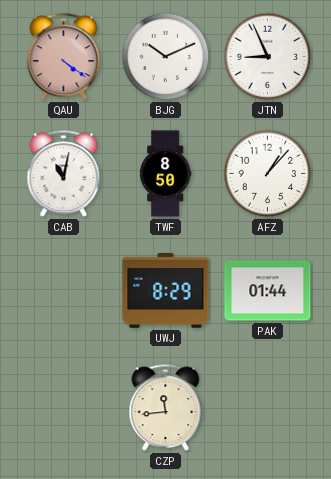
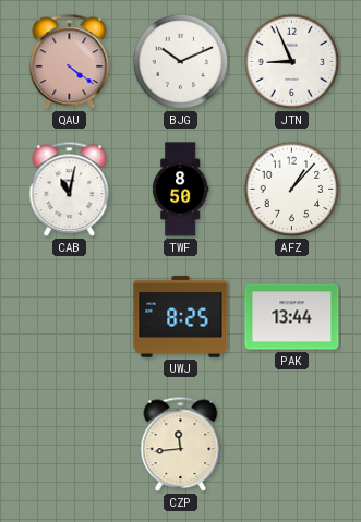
UWJ: 8:29 -> 8:25 (181, 317)
PAK: 01:44 -> 13:44 (292, 317)
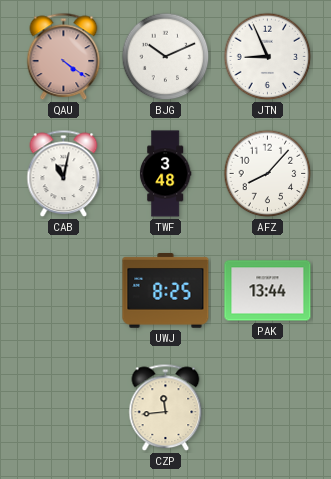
TWF: 8:50 -> 3:48 (165, 174)
AFZ: 1:07 -> 8:07 (268, 174)
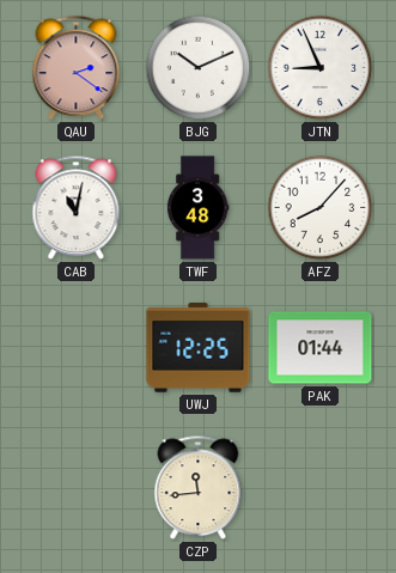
QAU: 4:21 -> 2:21 (77, 68)
UWJ: 8:25 -> 12:25 (199, 348)
PAK: 13:44 -> 01:44 (321, 348)
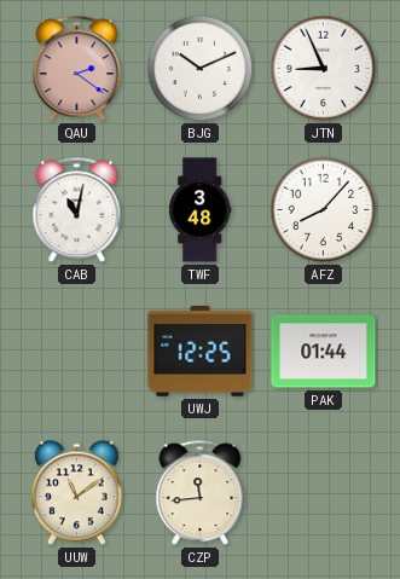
UUW: none -> 11:09 (77, 493)
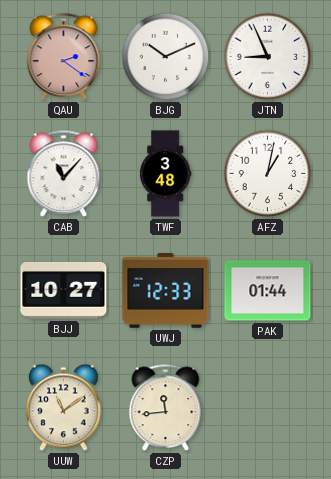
CAB: 11:02 -> 11:07 (64, 174)
AFZ: 8:07 -> 1:02 (268, 174)
BJJ: none -> 10:27 (64, 290)
UWJ: 12:25 -> 12:33 (166, 291)
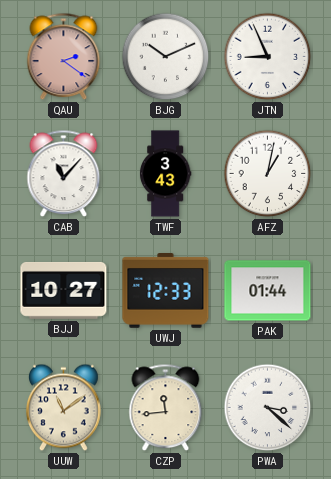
TWF: 3:48 -> 3:43 (165, 174)
PWA: none -> 3:22 (268, 408)
